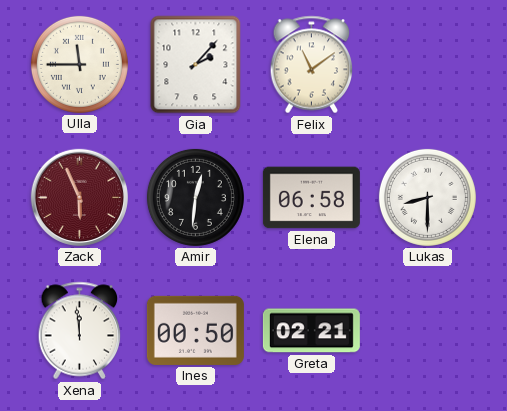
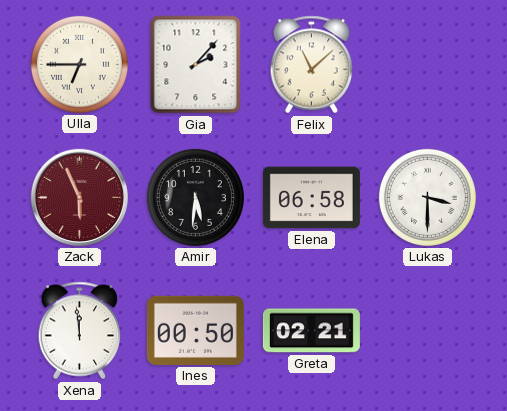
Ulla: 11:45 -> 6:45 (79, 64)
Felix: 11:09 -> 11:08 (312, 65)
Amir: 12:31 -> 5:31 (195, 197)
Lukas: 8:30 -> 3:30 (427, 197)
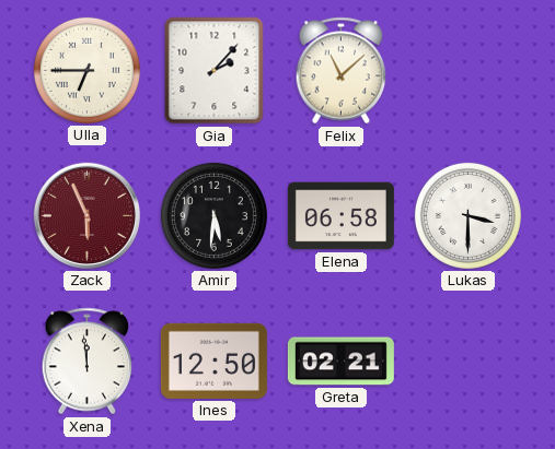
Ines: 00:50 -> 12:50 (213, 361)
